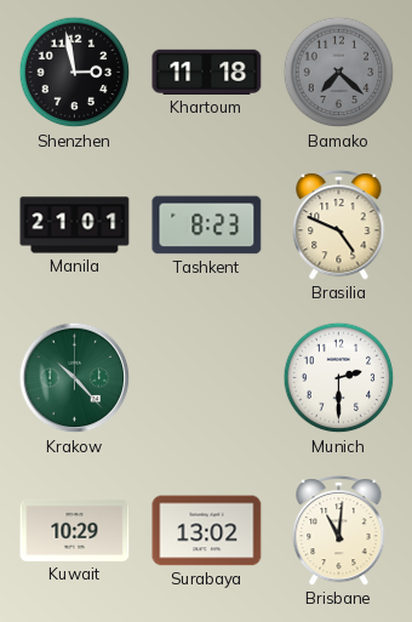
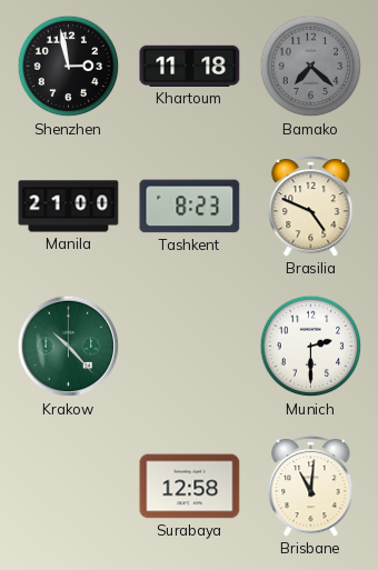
Manila: 21:01 -> 21:00 (69, 207)
Kuwait: 10:29 -> none (75, 530)
Surabaya: 13:02 -> 12:58 (190, 487)
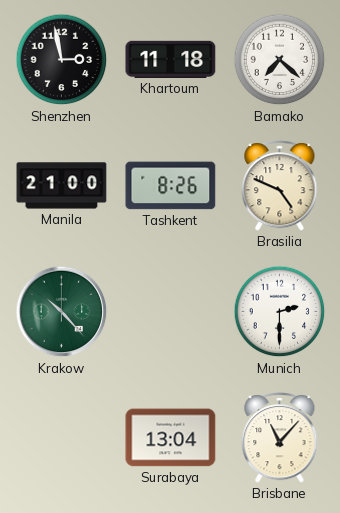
Bamako dial: grey -> white (280, 60)
Tashkent: 8:23 -> 8:26 (171, 186)
Surabaya: 12:58 -> 13:04 (171, 438)
Brisbane: 11:01 -> 11:07 (280, 438)
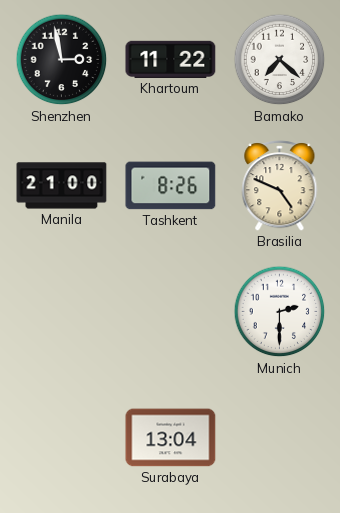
Khartoum: 11:18 -> 11:22 (171, 59)
Krakow: 10:23 -> none (62, 312)
Brisbane: 11:07 -> none (280, 438)
